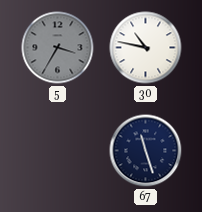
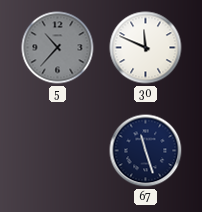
5: 3:35 -> 10:37 (58, 48)
30: 10:47 -> 11:49 (146, 48)
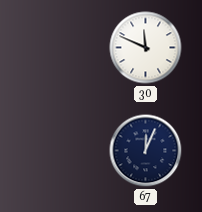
5: 10:37 -> none (58, 48)
67: 11:27 -> 12:04 (146, 151)
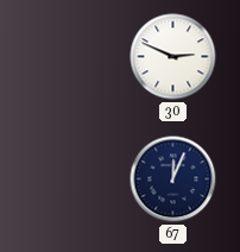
30: 11:49 -> 2:49 (173, 57)
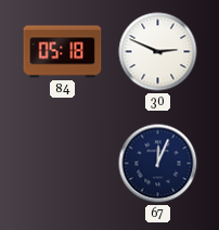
84: none -> 05:18 (63, 52)
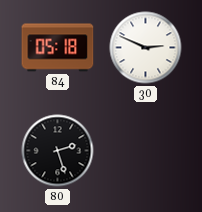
80: none -> 2:27 (58, 151)
67: 12:04 -> none (158, 164)
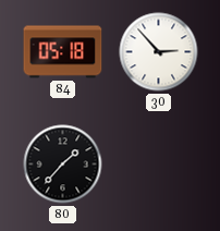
30: 2:49 -> 2:53 (159, 52)
80: 2:27 -> 1:37 (63, 165)
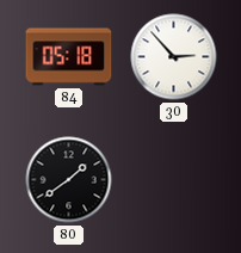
80: 1:37 -> 1:39 (69, 180)
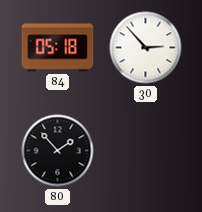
80: 1:39 -> 1:53 (58, 151)
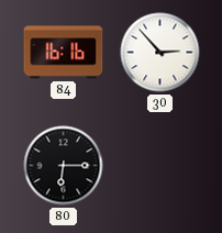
84: 05:18 -> 16:16 (64, 53)
80: 1:53 -> 6:15 (64, 166)
